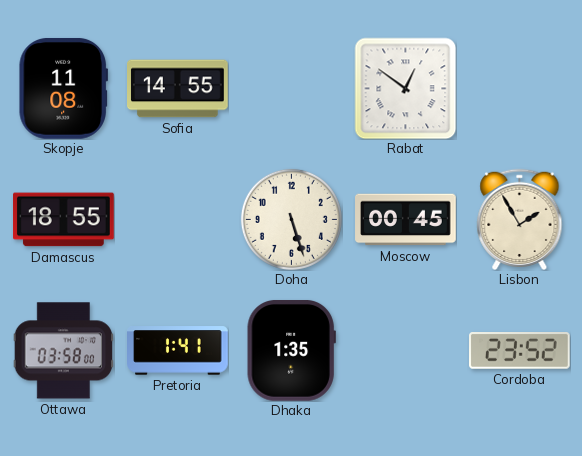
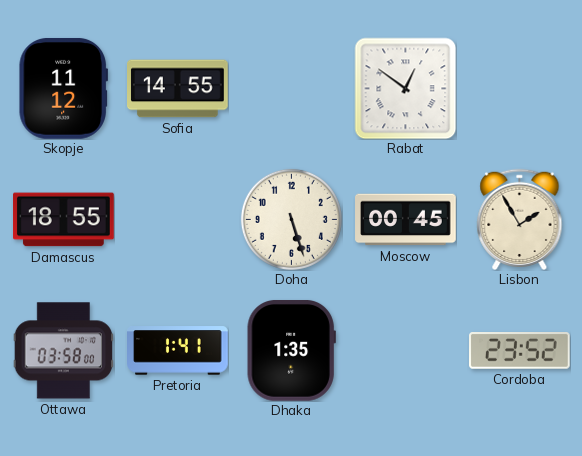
Skopje: 11:08 -> 11:12 (63, 88)
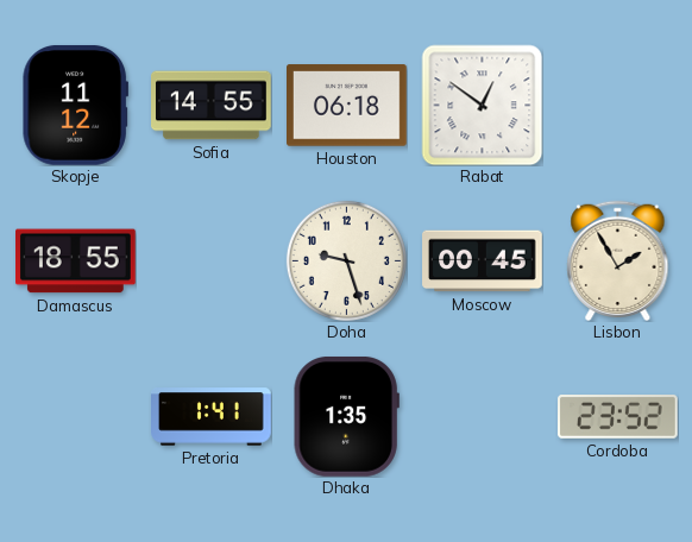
Houston: none -> 06:18 (347, 106)
Doha: 5:27 -> 9:27 (346, 260)
Ottawa: 03:58 -> none (63, 351)
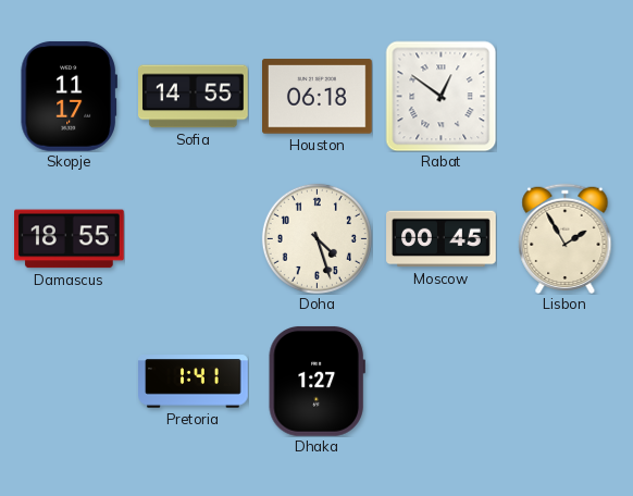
Skopje: 11:12 -> 11:17 (69, 96)
Doha: 9:27 -> 4:27 (316, 238)
Dhaka: 1:35 -> 1:27 (316, 381)
Cordoba: 23:52 -> none (618, 417)
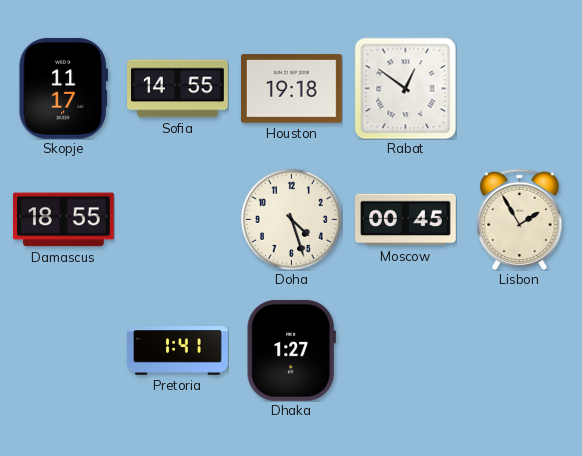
Houston: 06:18 -> 19:18 (292, 89)
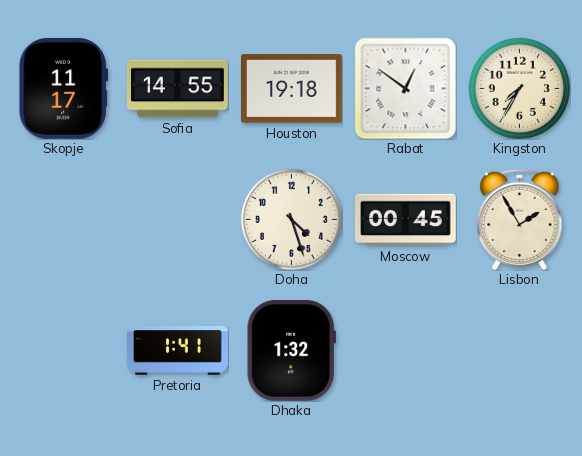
Kingston: none -> 7:35 (519, 88)
Damascus: 18:55 -> none (64, 220)
Dhaka: 1:27 -> 1:32 (291, 350)
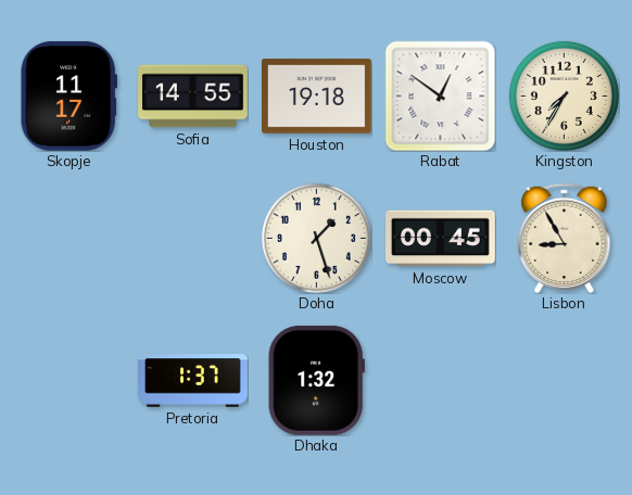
Doha: 4:27 -> 1:27 (316, 238)
Lisbon: 1:55 -> 8:55 (565, 238)
Pretoria: 1:41 -> 1:37 (193, 381)
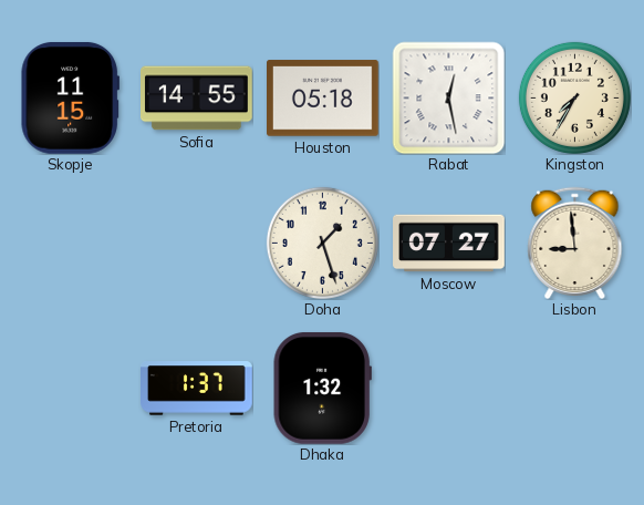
Skopje: 11:17 -> 11:15 (70, 97)
Houston: 19:18 -> 05:18 (323, 99)
Rabat: 12:51 -> 12:28 (448, 97)
Moscow: 00:45 -> 07:27 (449, 244)
Lisbon: 8:55 -> 8:59 (575, 243)
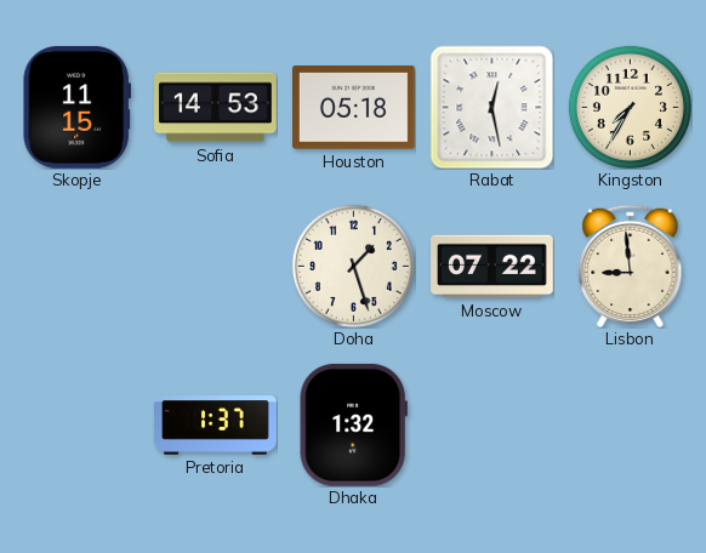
Sofia: 14:55 -> 14:53 (216, 108)
Moscow: 07:27 -> 07:22 (493, 267)
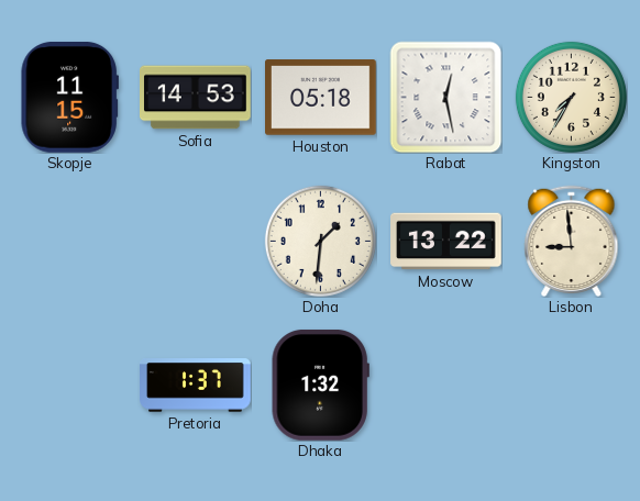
Doha: 1:27 -> 1:31 (320, 241)
Moscow: 07:22 -> 13:22 (446, 242)
